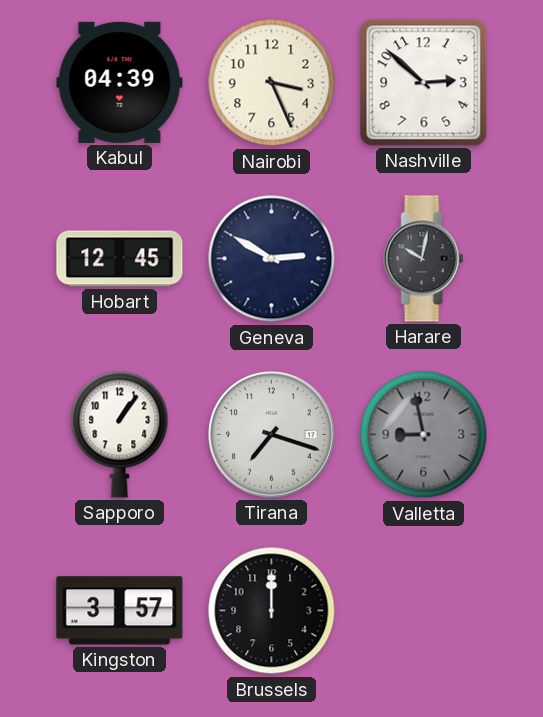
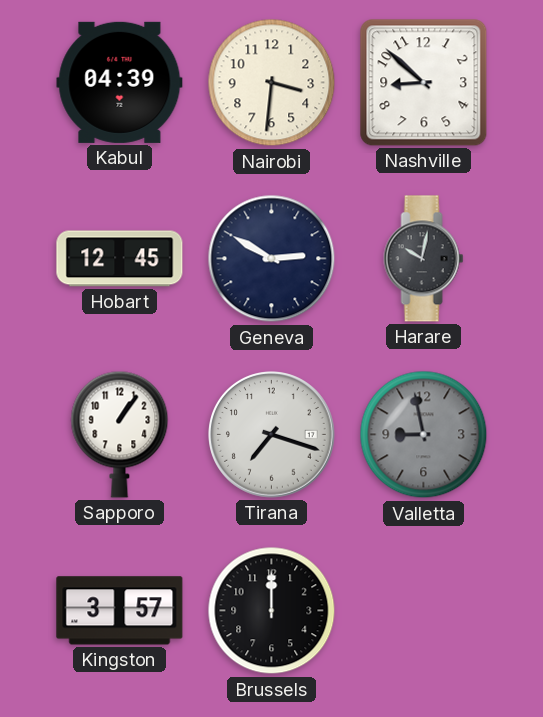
Nairobi: 3:26 -> 3:31 (272, 83)
Nashville: 2:52 -> 8:52 (424, 83)
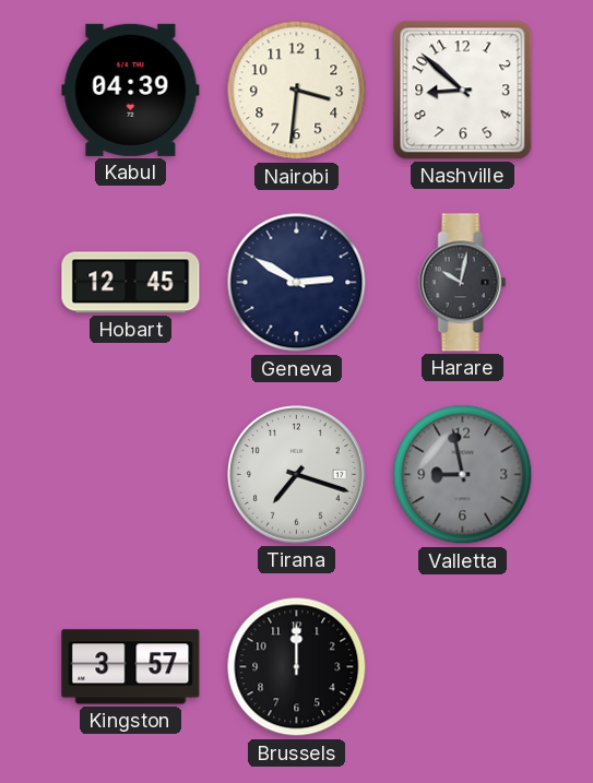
Sapporo: 1:06 -> none (120, 434)
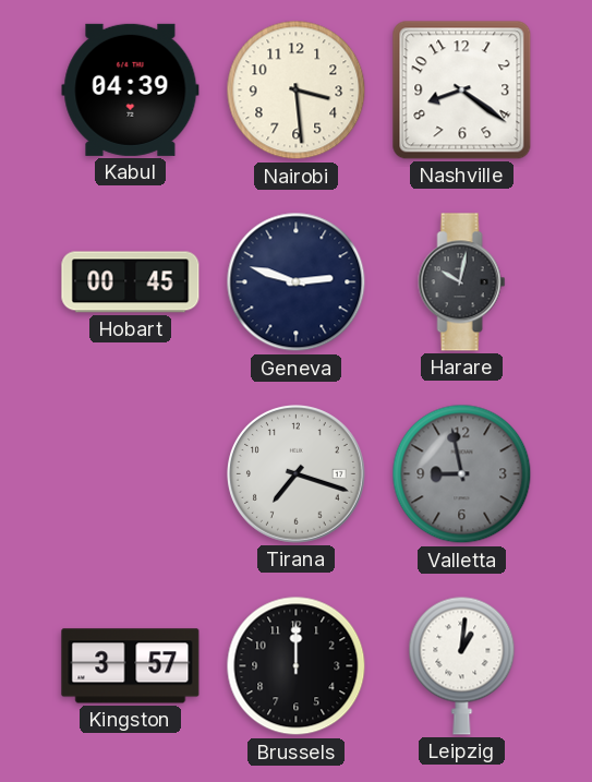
Nairobi: 3:31 -> 3:29 (297, 91)
Nashville: 8:52 -> 8:21 (462, 91)
Hobart: 12:45 -> 00:45 (131, 282)
Geneva: 2:50 -> 2:48 (297, 282)
Leipzig: none -> 1:01 (462, 665)
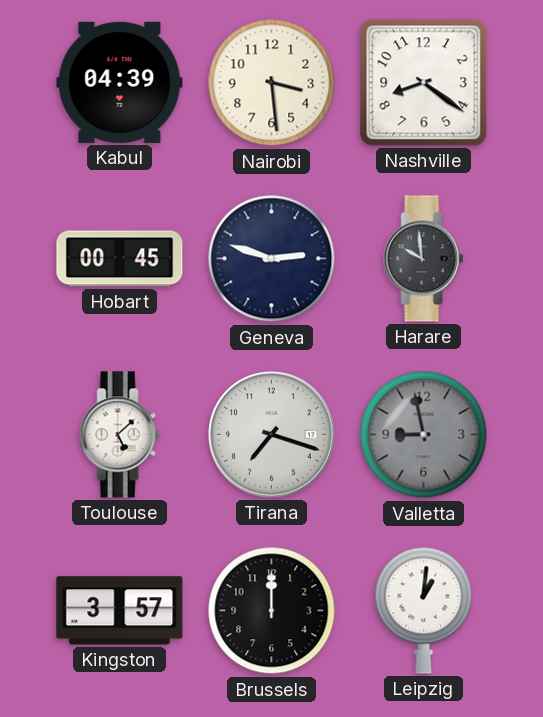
Harare: 10:02 -> 9:59 (424, 259)
Toulouse: none -> 5:08 (120, 435)
